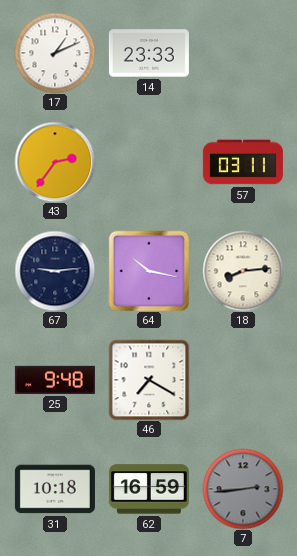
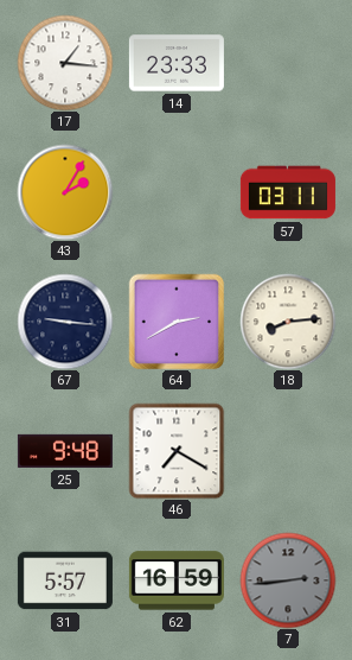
17: 1:11 -> 1:16 (65, 63)
43: 2:36 -> 2:05 (65, 192)
67: 9:14 -> 9:16 (65, 322)
64: 10:17 -> 2:40 (177, 322)
31: 10:18 -> 5:57 (65, 580)
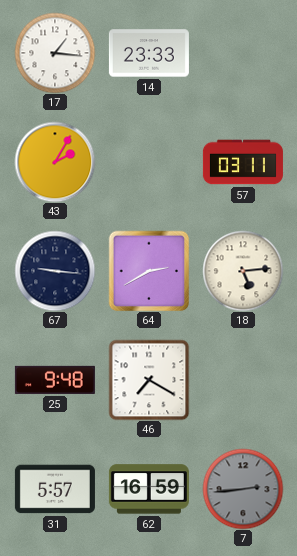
18: 8:14 -> 5:14 (243, 271)
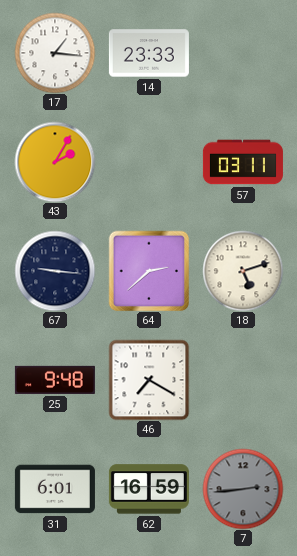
64: 2:40 -> 2:38 (149, 271)
18: 5:14 -> 5:12 (243, 271)
31: 5:57 -> 6:01 (55, 489)
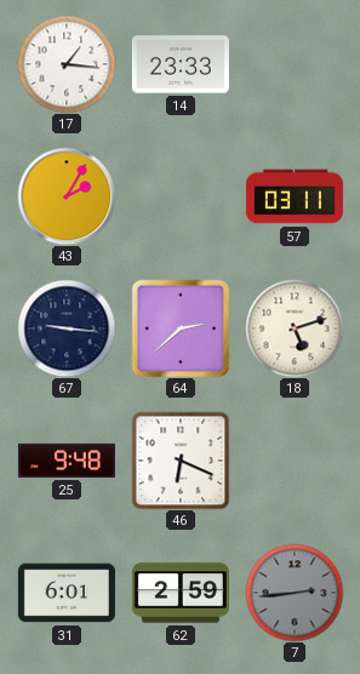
46: 7:20 -> 6:19 (181, 461)
62: 16:59 -> 2:59 (181, 593)
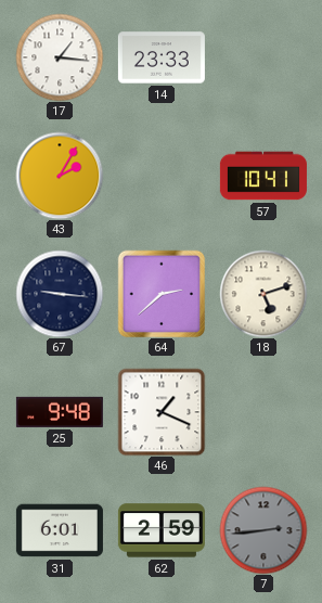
57: 03:11 -> 10:41 (263, 176)
46: 6:19 -> 1:19 (162, 412)
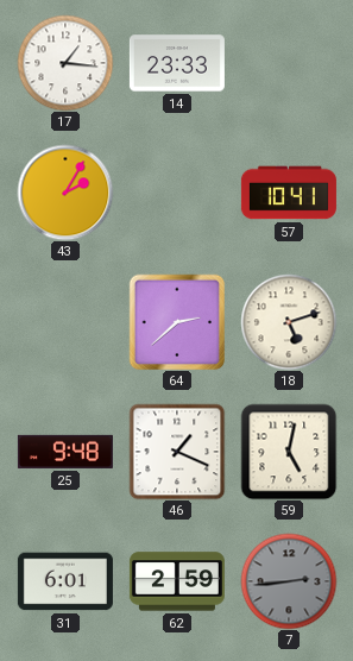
67: 9:16 -> none (60, 294)
59: none -> 5:02 (289, 452)
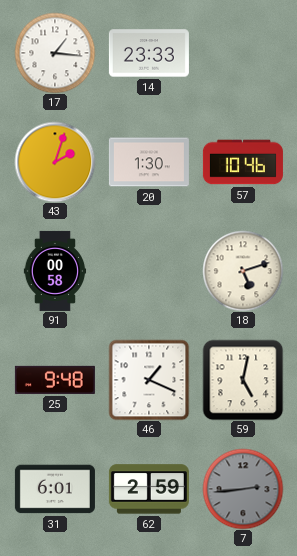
43: 2:05 -> 2:03 (55, 162)
20: none -> 1:30 (149, 162)
57: 10:41 -> 10:46 (243, 162)
91: none -> 00:58 (55, 271)
64: 2:38 -> none (177, 322)
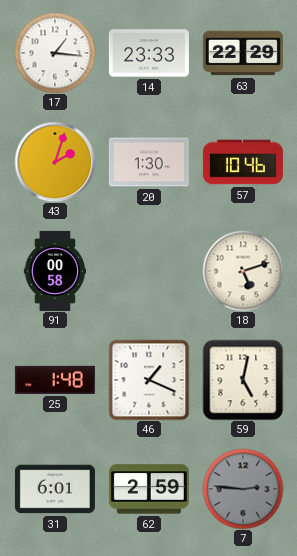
63: none -> 22:29 (243, 53)
25: 9:48 -> 1:48 (55, 380)
7: 2:44 -> 2:46 (243, 489)
